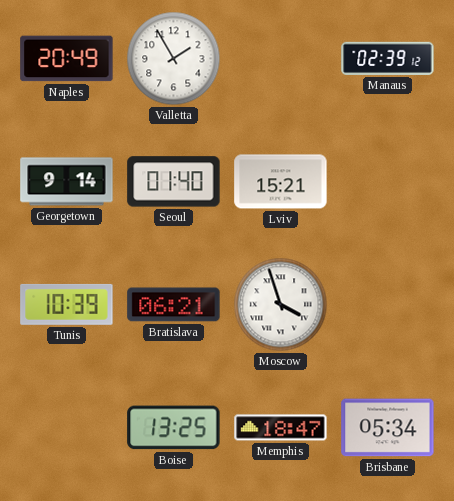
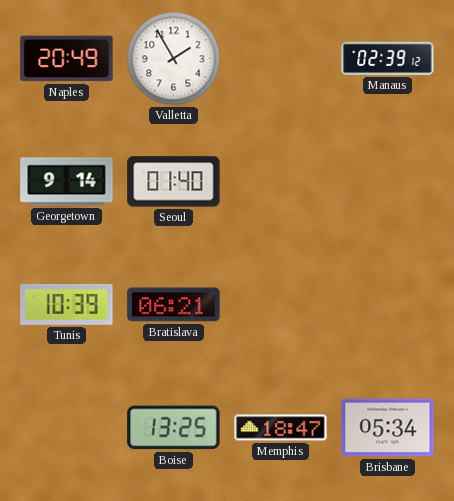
Lviv: 15:21 -> none (281, 182)
Moscow: 3:57 -> none (281, 305)
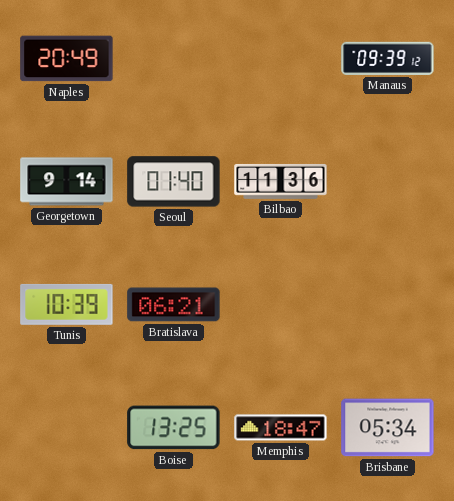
Valletta: 1:55 -> none (174, 59)
Manaus: 02:39 -> 09:39 (388, 58)
Bilbao: none -> 11:36 (281, 181)
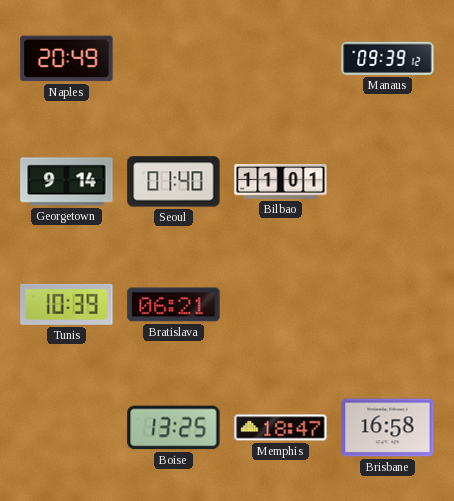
Bilbao: 11:36 -> 11:01 (281, 181)
Brisbane: 05:34 -> 16:58 (388, 428)
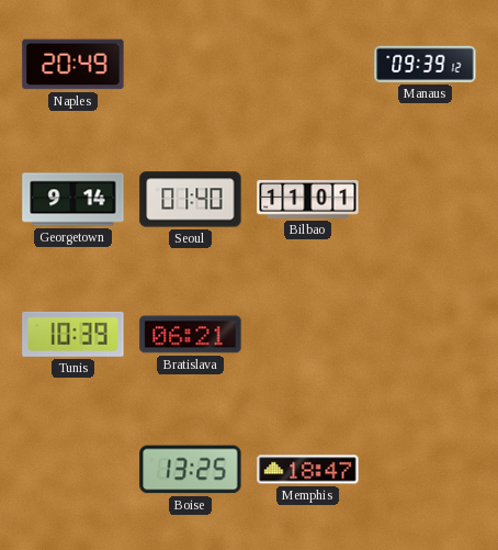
Brisbane: 16:58 -> none (388, 428)
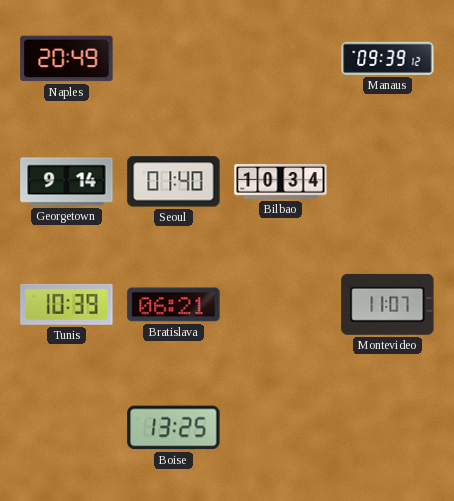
Bilbao: 11:01 -> 10:34 (281, 181)
Montevideo: none -> 11:07 (388, 304)
Memphis: 18:47 -> none (308, 470)
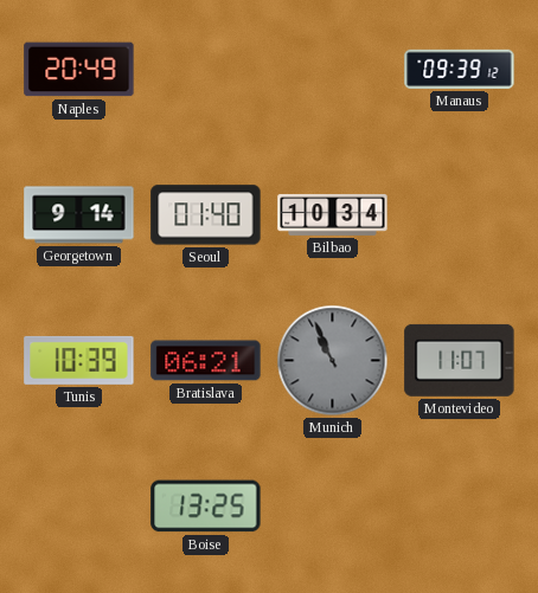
Munich: none -> 10:56 (333, 361)
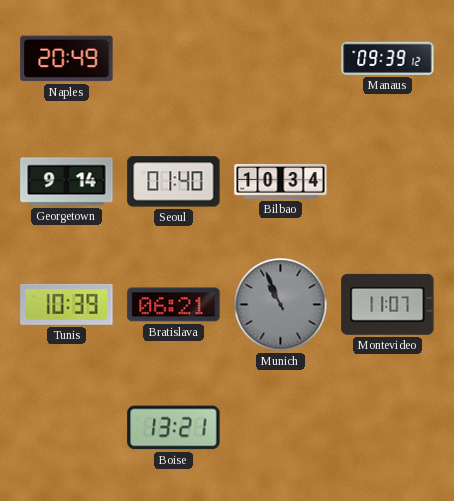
Boise: 13:25 -> 13:21 (174, 428)
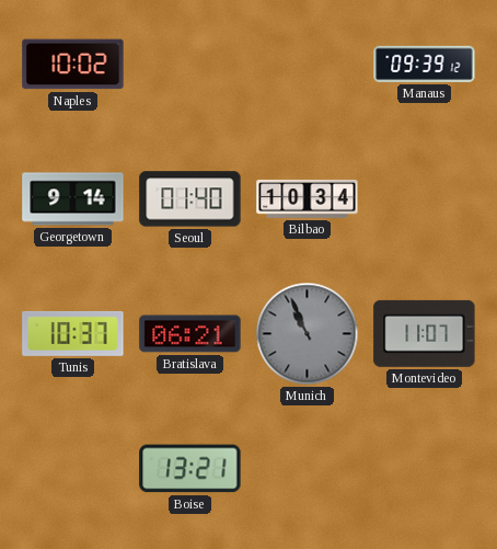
Naples: 20:49 -> 10:02 (73, 65)
Tunis: 10:39 -> 10:37 (73, 333)
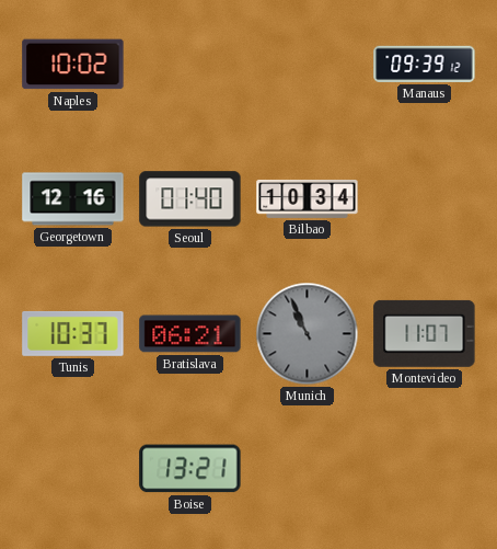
Georgetown: 9:14 -> 12:16 (73, 199)
